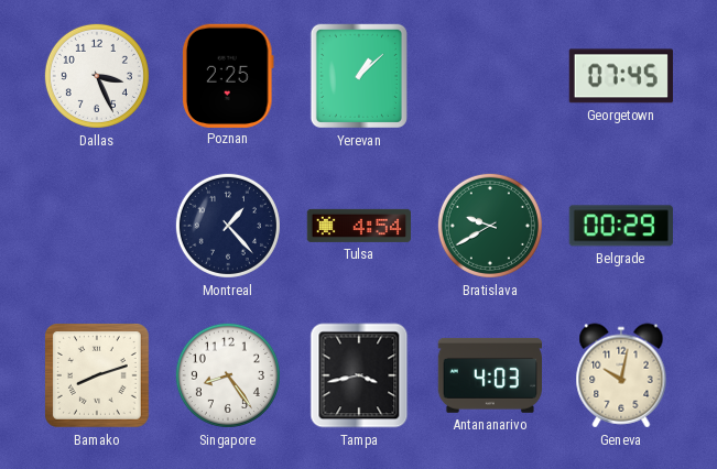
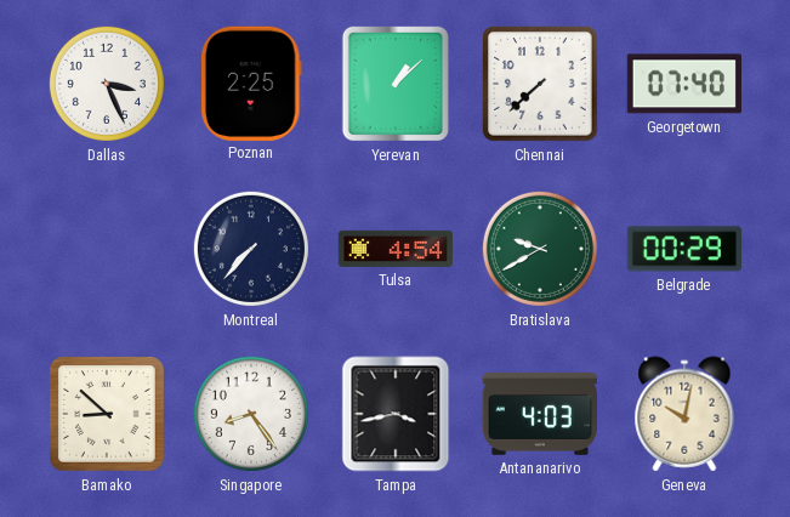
Chennai: none -> 7:38 (540, 84)
Georgetown: 07:45 -> 07:40 (684, 84)
Montreal: 1:23 -> 7:37 (251, 249)
Bamako: 8:12 -> 8:52 (108, 415)
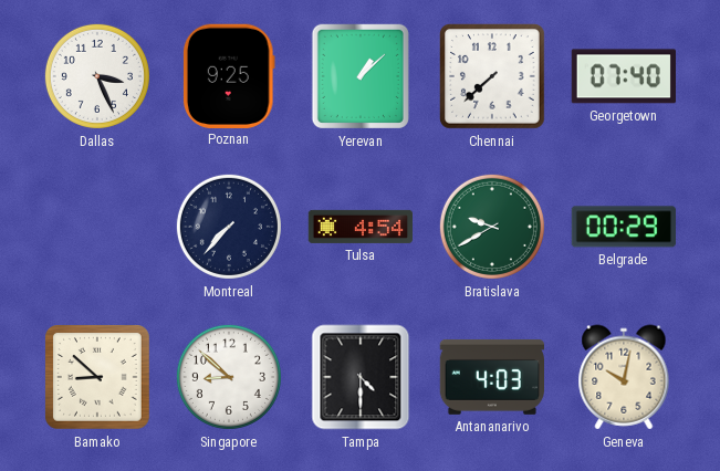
Poznan: 2:25 -> 9:25 (229, 75)
Singapore: 8:24 -> 8:52 (229, 377)
Tampa: 3:43 -> 4:30 (361, 377)
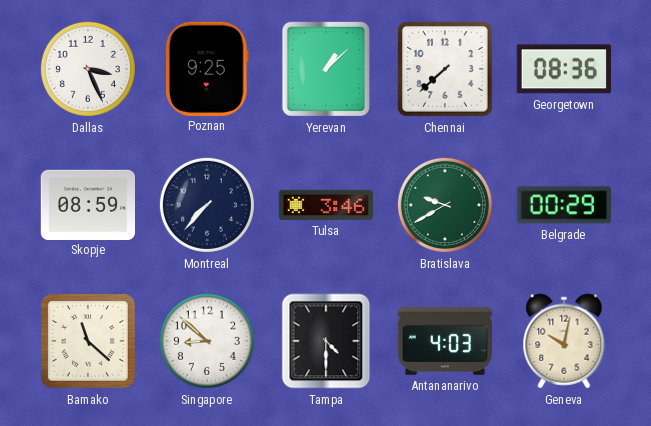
Georgetown: 07:40 -> 08:36 (564, 69)
Skopje: none -> 08:59 (87, 204)
Tulsa: 4:54 -> 3:46 (325, 205)
Bamako: 8:52 -> 11:22 (89, 342)
